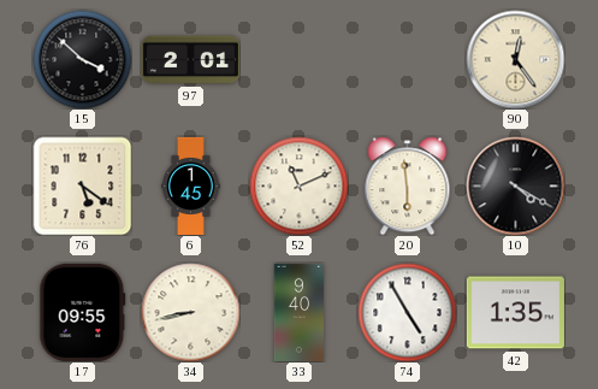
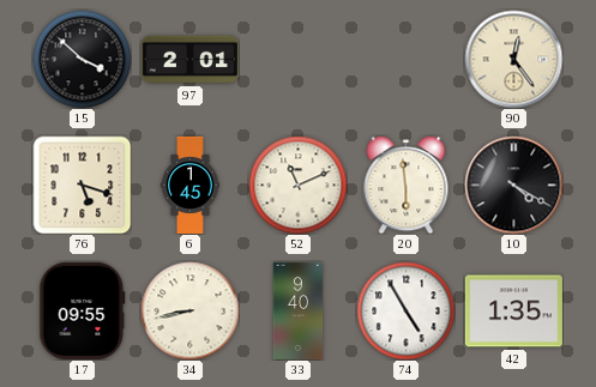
76: 5:21 -> 5:18 (82, 185)
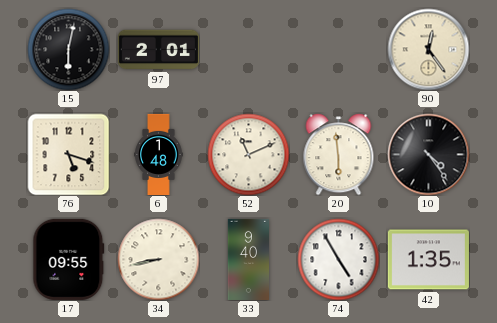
15: 3:52 -> 6:02 (68, 49)
6: 1:45 -> 1:48 (159, 154)
10: 4:20 -> 4:24 (428, 154)
